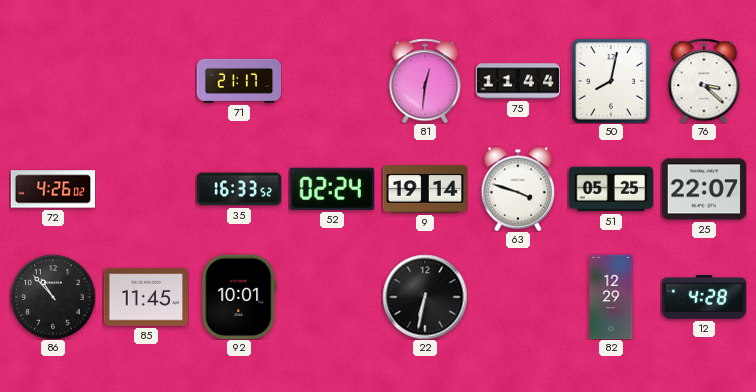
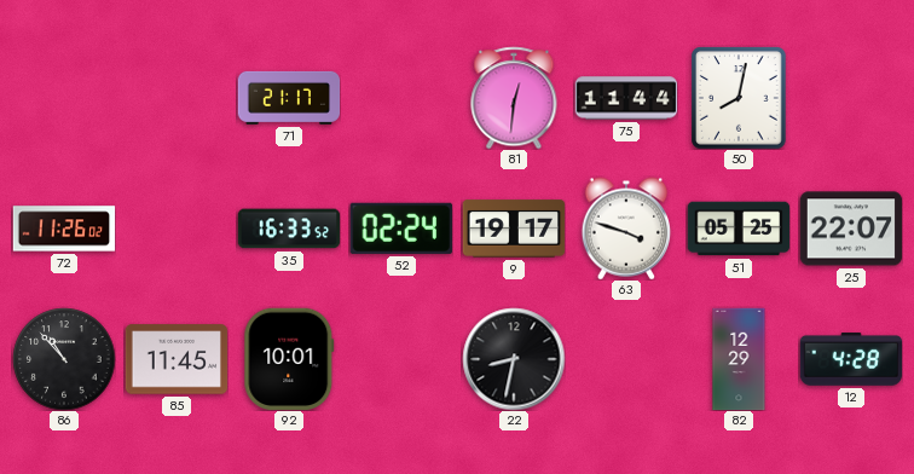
76: 3:22 -> none (704, 81)
72: 4:26 -> 11:26 (64, 229)
9: 19:14 -> 19:17 (514, 229)
22: 6:32 -> 8:32 (514, 359)
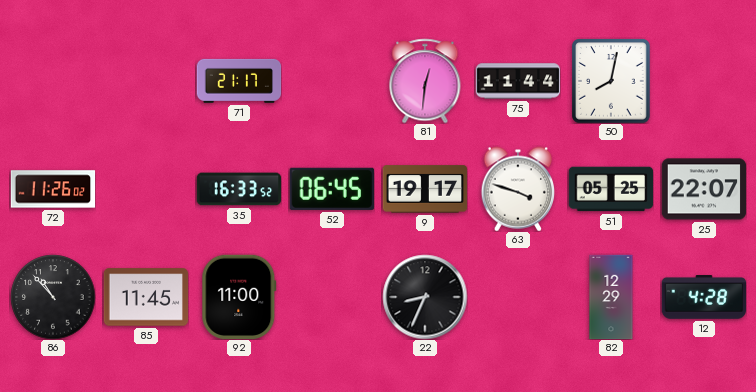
52: 02:24 -> 06:45 (332, 189)
92: 10:01 -> 11:00 (239, 297)
22: 8:32 -> 8:34 (425, 297)
